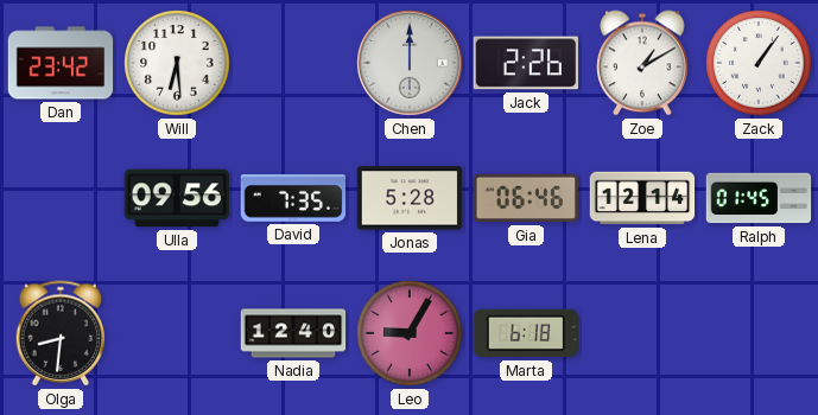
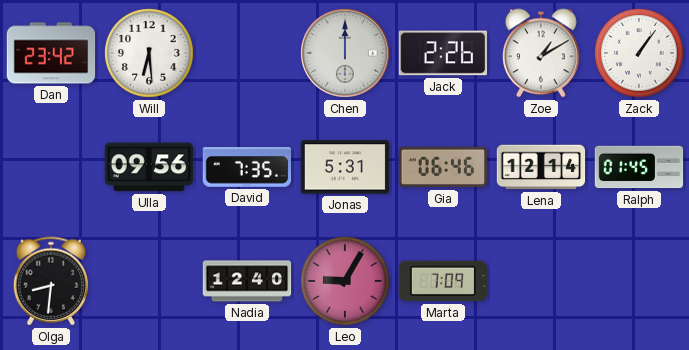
Jonas: 5:28 -> 5:31 (345, 167)
Marta: 6:18 -> 7:09 (442, 281)
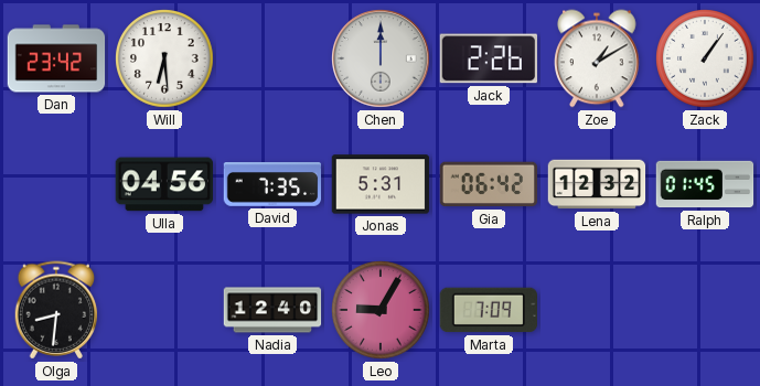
Ulla: 09:56 -> 04:56 (163, 184)
Gia: 06:46 -> 06:42 (489, 184)
Lena: 12:14 -> 12:32 (597, 184)
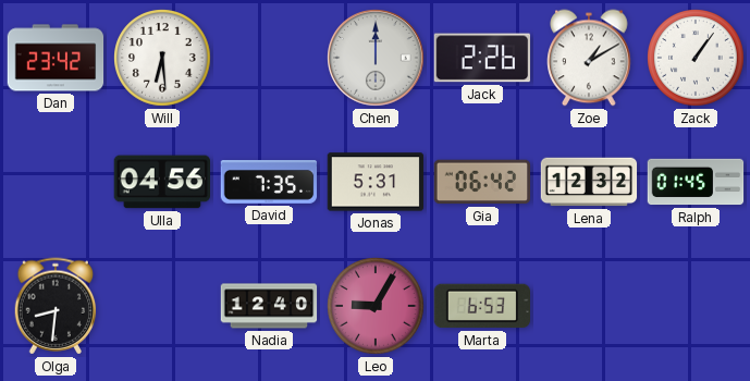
Marta: 7:09 -> 6:53 (481, 306)
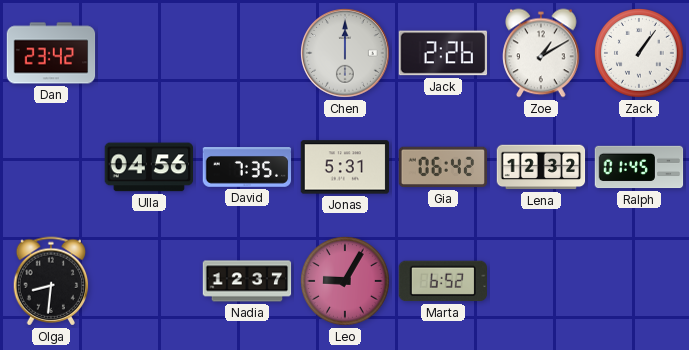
Will: 6:29 -> none (162, 58)
Nadia: 12:40 -> 12:37 (247, 281)
Marta: 6:53 -> 6:52 (442, 281)
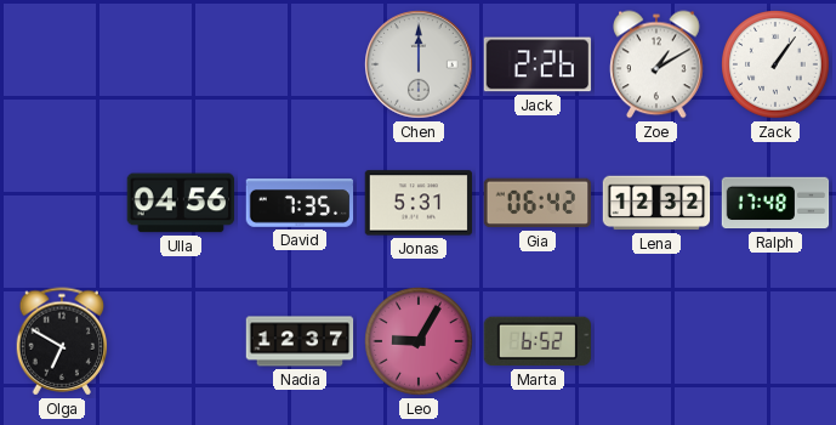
Dan: 23:42 -> none (51, 53)
Ralph: 01:45 -> 17:48 (775, 203)
Olga: 8:31 -> 6:50 (62, 341)
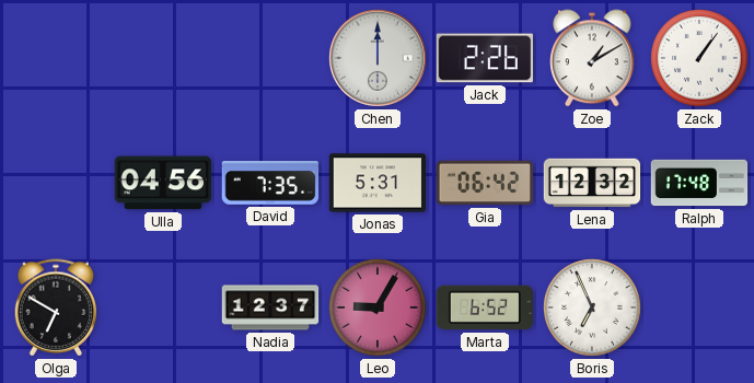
Boris: none -> 6:56 (592, 307)
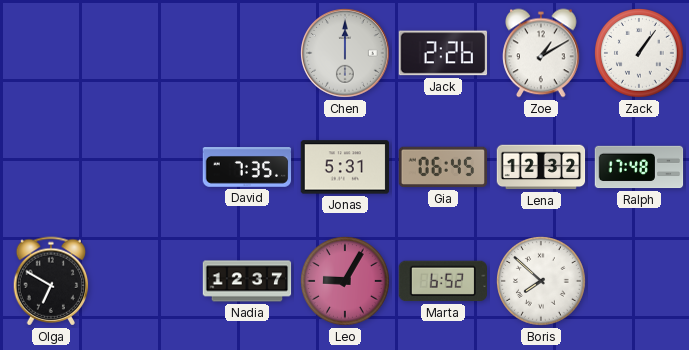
Ulla: 04:56 -> none (162, 183)
Gia: 06:42 -> 06:45 (443, 167)
Boris: 6:56 -> 7:52 (541, 281)
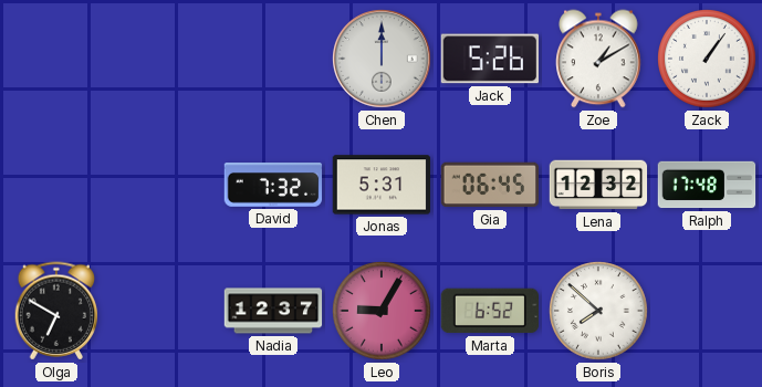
Jack: 2:26 -> 5:26 (490, 59)
David: 7:35 -> 7:32 (273, 186)
